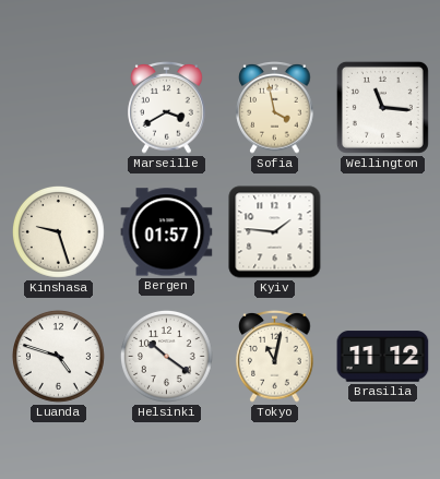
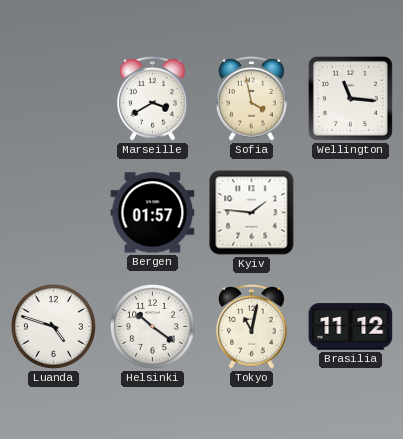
Kinshasa: 9:27 -> none (58, 231)
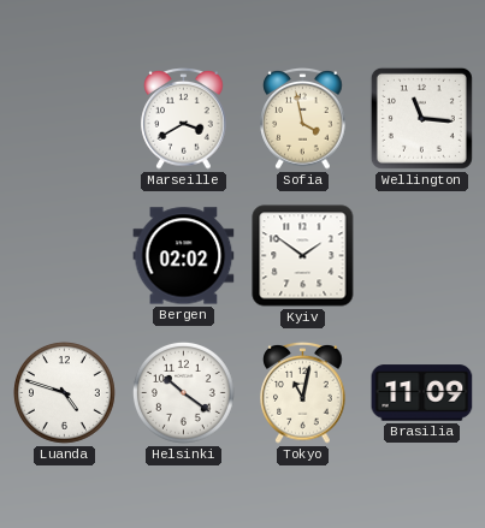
Bergen: 01:57 -> 02:02 (184, 256)
Kyiv: 1:46 -> 1:51 (303, 256)
Brasilia: 11:12 -> 11:09 (422, 393)
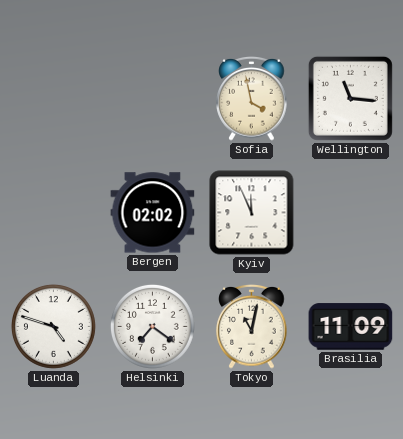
Marseille: 3:40 -> none (184, 119)
Kyiv: 1:51 -> 11:56 (252, 213)
Helsinki: 10:21 -> 7:21 (152, 326)
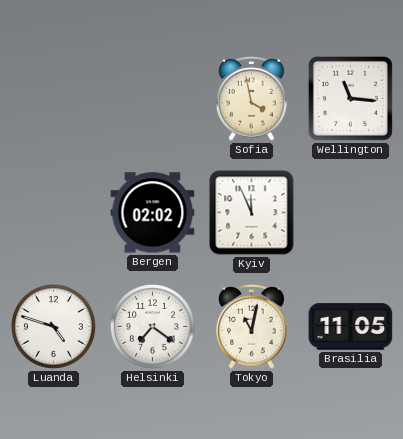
Brasilia: 11:09 -> 11:05 (351, 327)
